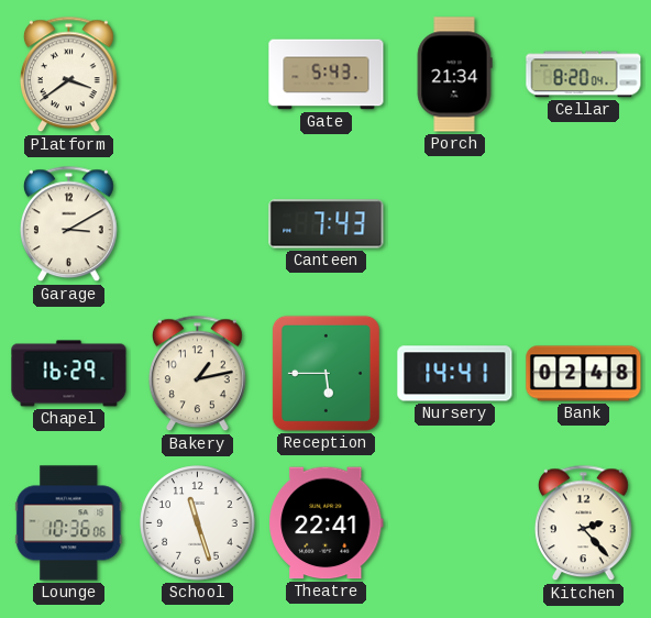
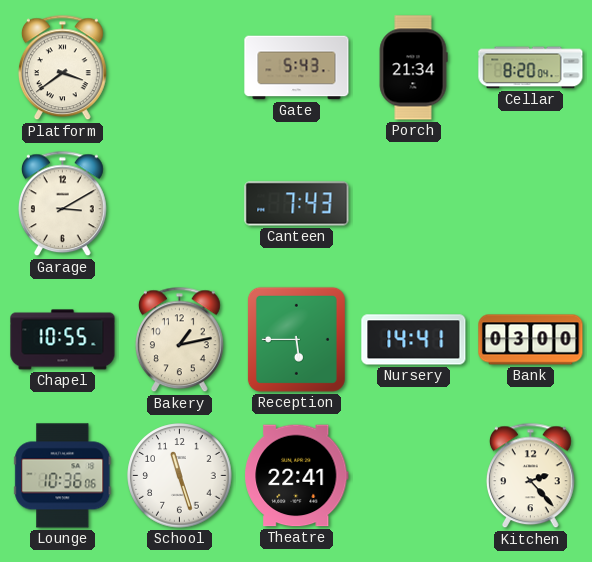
Chapel: 16:29 -> 10:55 (63, 340)
Bank: 02:48 -> 03:00 (531, 340)
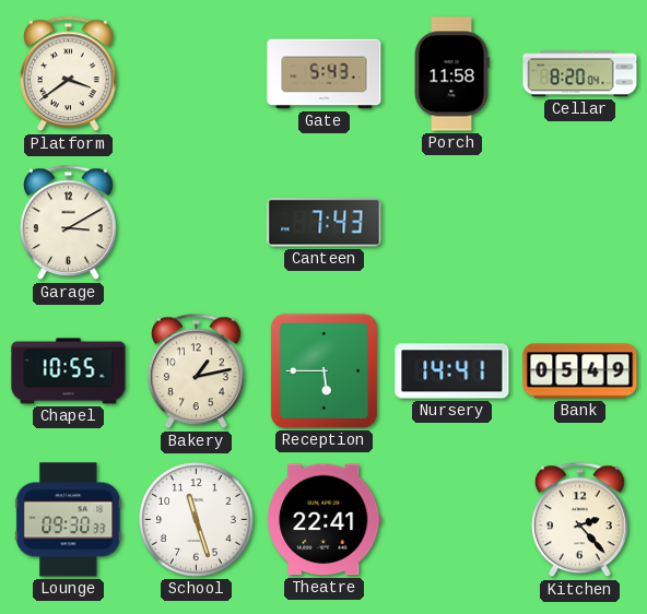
Porch: 21:34 -> 11:58 (451, 74)
Bank: 03:00 -> 05:49 (580, 371)
Lounge: 10:36 -> 09:30 (69, 520)
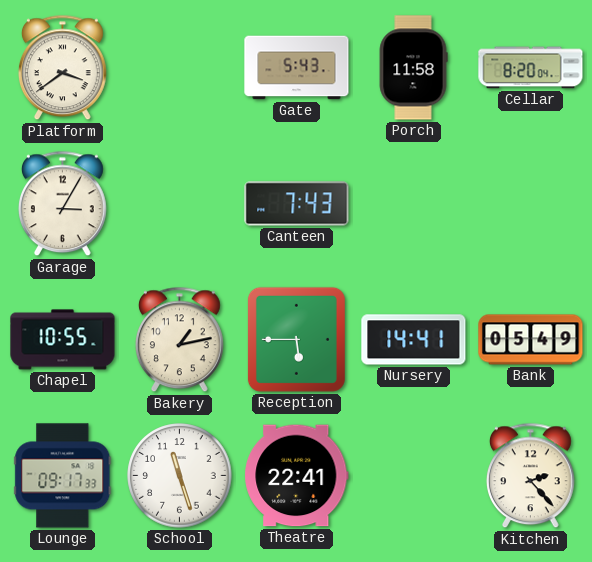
Garage: 3:10 -> 3:05 (62, 204)
Lounge: 09:30 -> 09:17 (63, 476)
